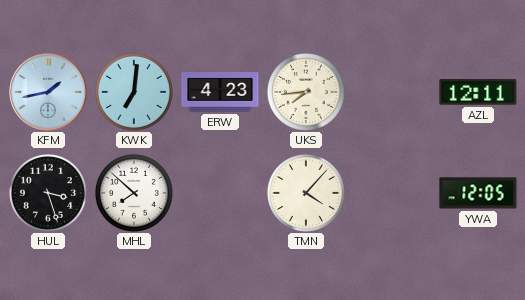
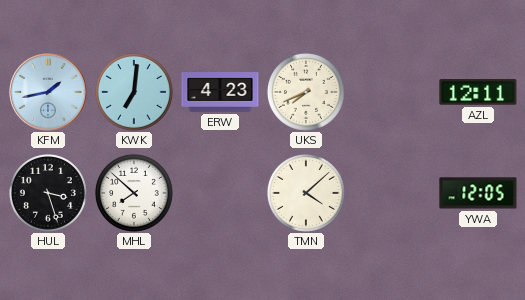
UKS: 7:44 -> 7:41 (306, 92)
TMN: 4:07 -> 4:08 (306, 193)
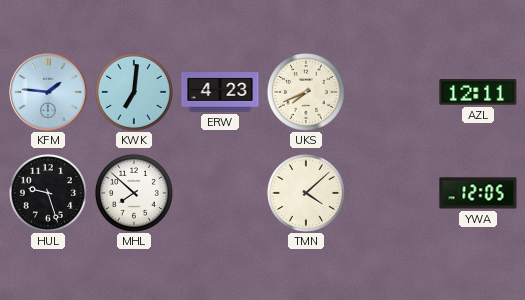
KFM: 1:43 -> 1:46 (48, 92)
HUL: 3:27 -> 9:27 (48, 193)
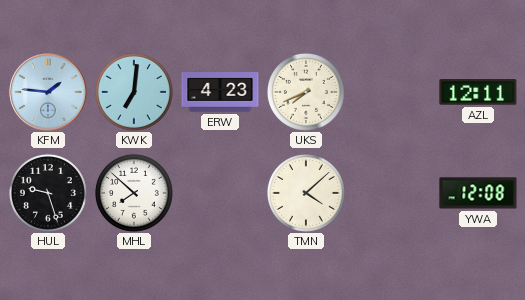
YWA: 12:05 -> 12:08 (478, 193)
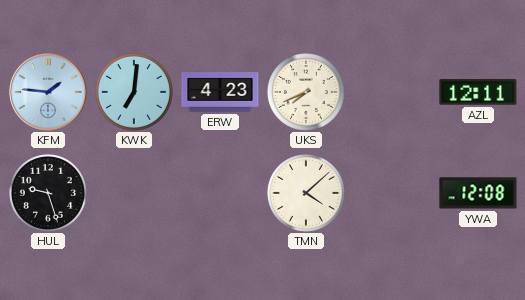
MHL: 7:52 -> none (134, 193)
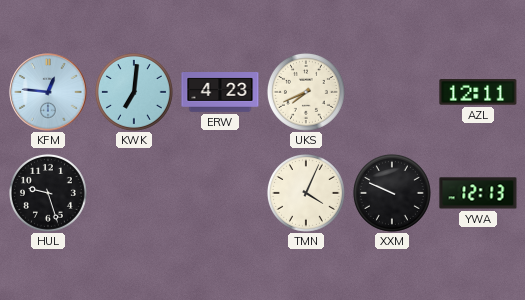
KFM: 1:46 -> 12:46 (48, 92)
TMN: 4:08 -> 4:04 (306, 193)
XXM: none -> 9:49 (392, 193)
YWA: 12:08 -> 12:13 (478, 193)
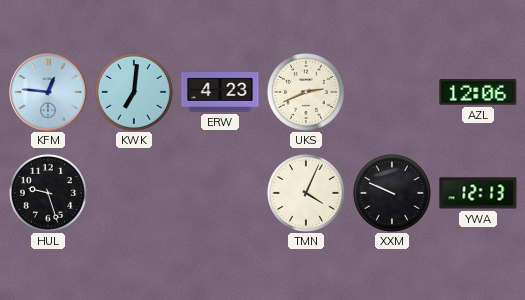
UKS: 7:41 -> 2:41 (306, 92)
AZL: 12:11 -> 12:06 (478, 92)
